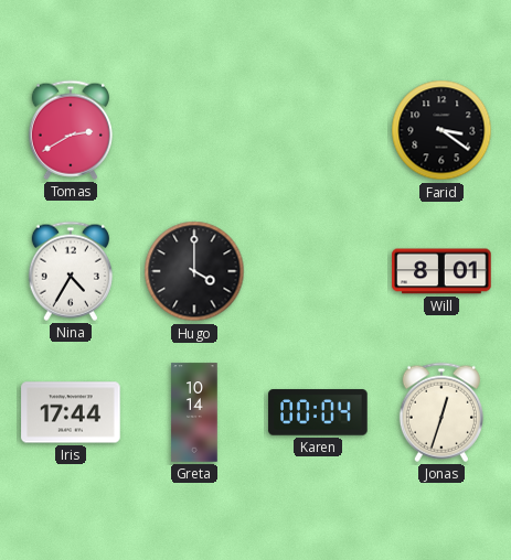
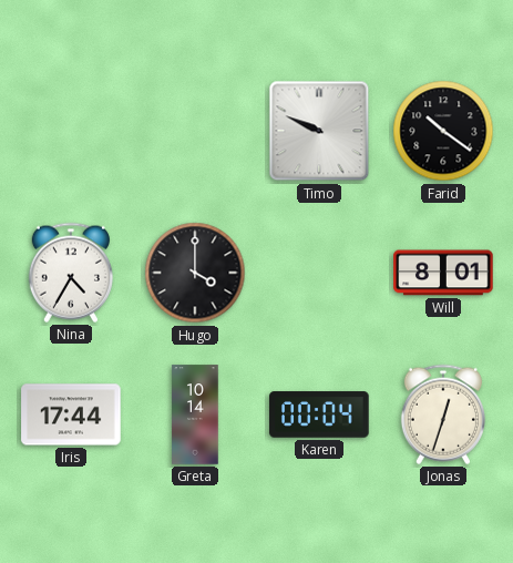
Tomas: 2:40 -> none (71, 130)
Timo: none -> 9:49 (319, 131)
Farid: 3:21 -> 10:21 (443, 131)
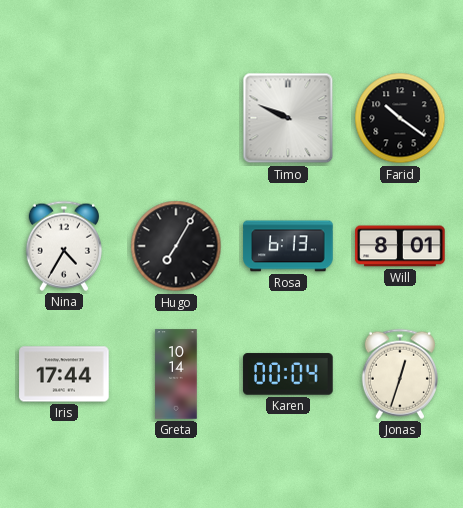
Hugo: 4:00 -> 7:05 (176, 246)
Rosa: none -> 6:13 (288, 246)
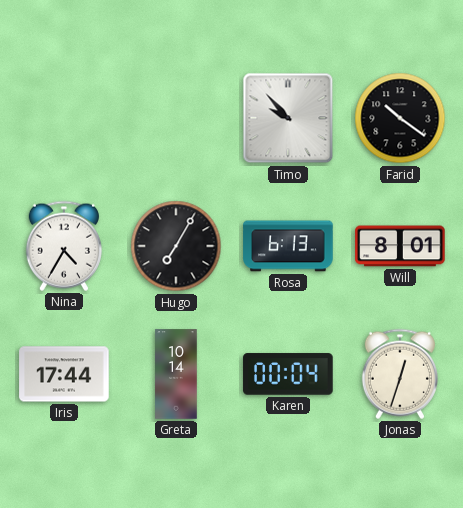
Timo: 9:49 -> 9:53 (288, 118)
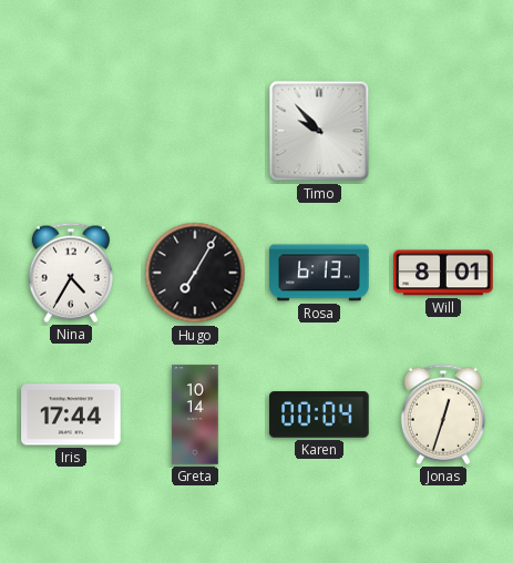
Farid: 10:21 -> none (400, 118)
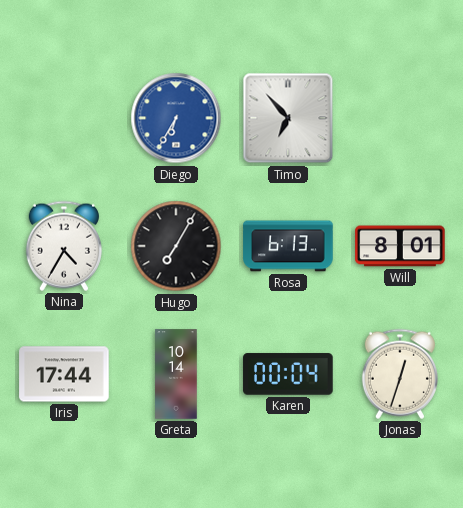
Diego: none -> 6:35 (176, 118)
Timo: 9:53 -> 6:53 (288, 118)
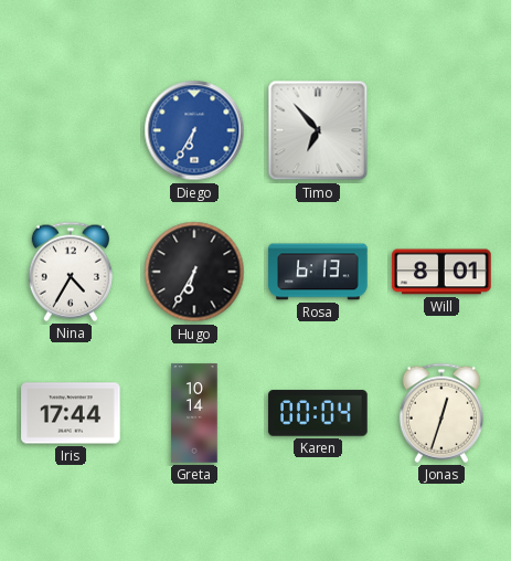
Hugo: 7:05 -> 6:35 (194, 272)
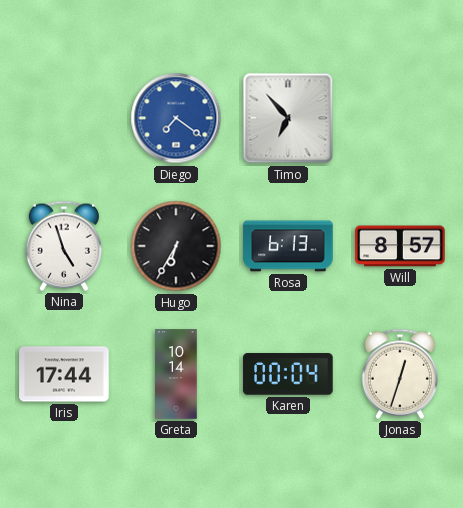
Diego: 6:35 -> 7:21 (176, 118)
Nina: 4:35 -> 4:57 (64, 246)
Will: 8:01 -> 8:57 (400, 246)
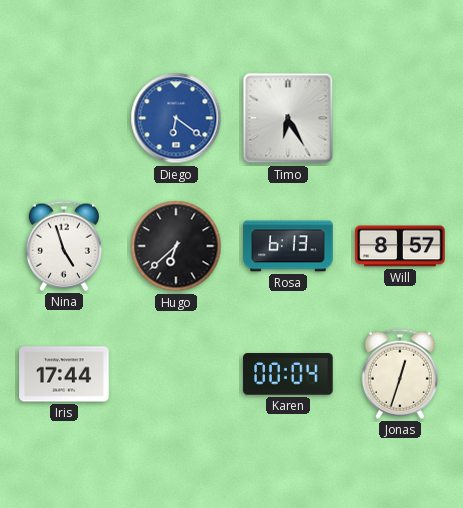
Diego: 7:21 -> 6:21 (176, 118)
Timo: 6:53 -> 6:25 (288, 118)
Hugo: 6:35 -> 6:38 (176, 246)
Greta: 10:14 -> none (176, 374)
